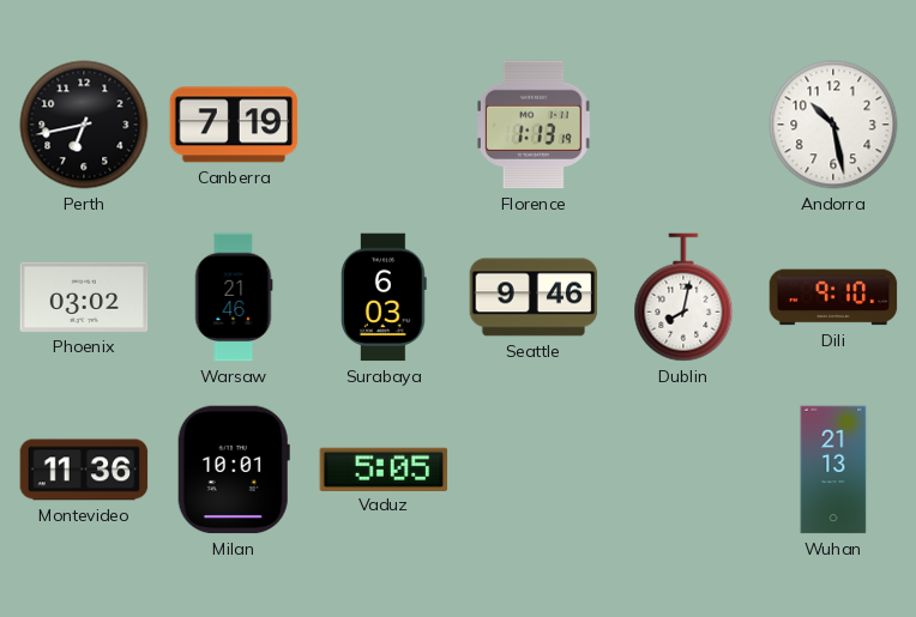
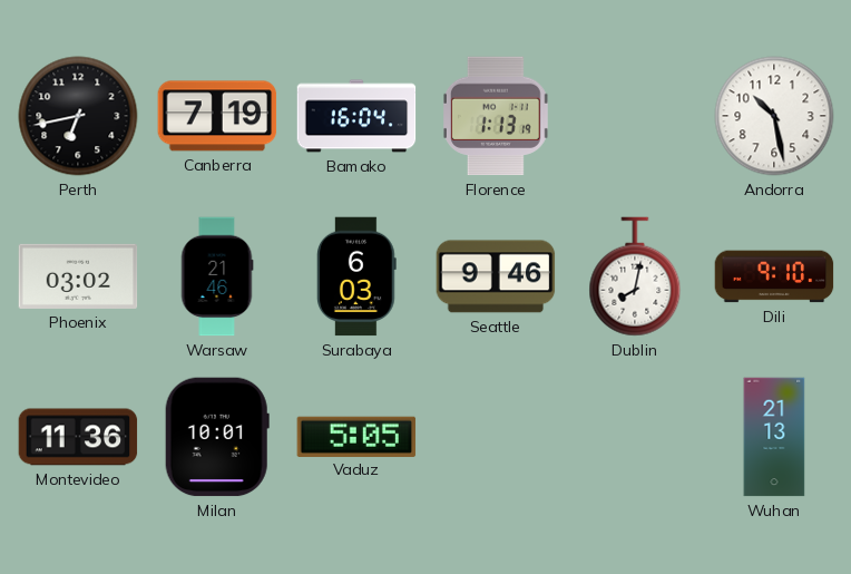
Bamako: none -> 16:04 (356, 116)
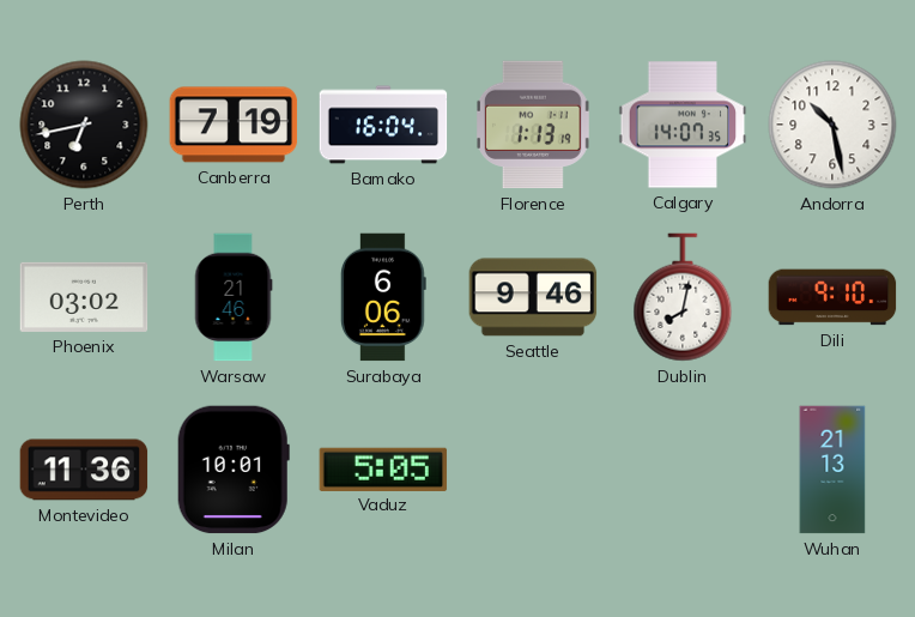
Calgary: none -> 14:07 (683, 125)
Surabaya: 6:03 -> 6:06 (383, 297)
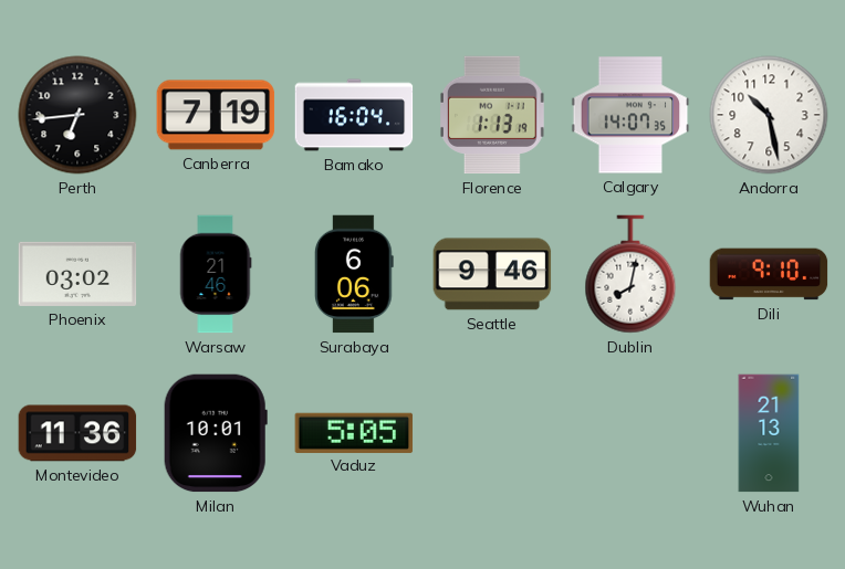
Perth: 6:43 -> 6:44 (77, 115)
